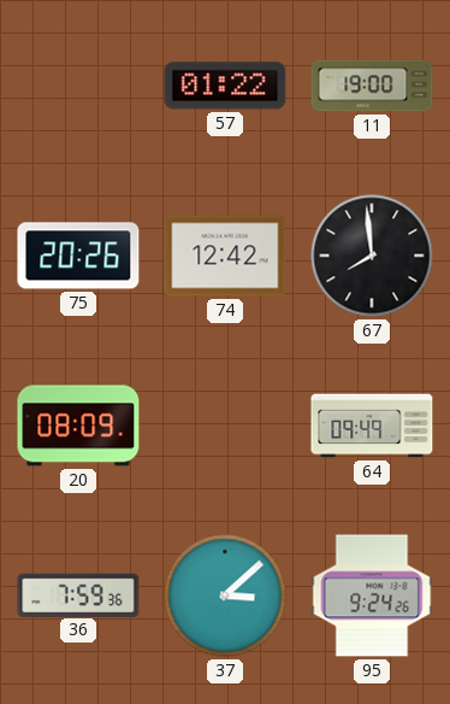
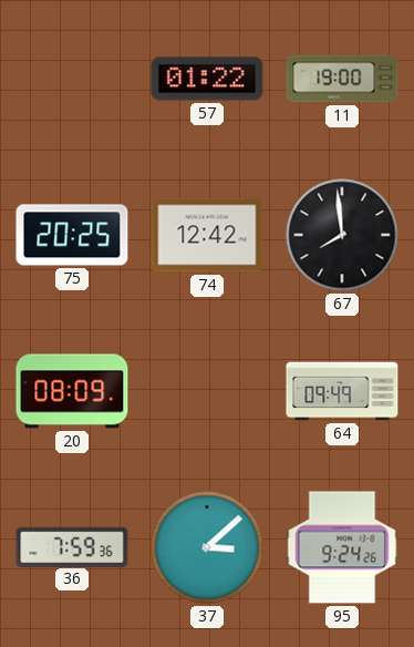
75: 20:26 -> 20:25 (72, 235)
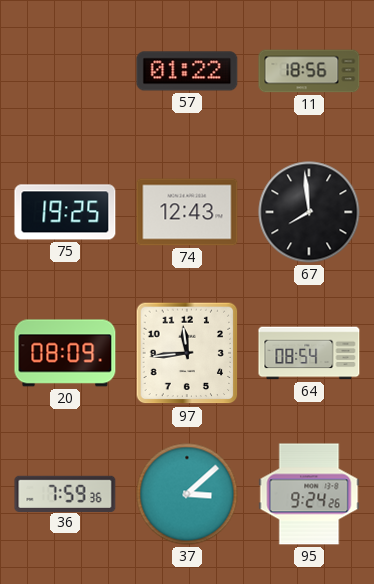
11: 19:00 -> 18:56 (309, 71)
75: 20:25 -> 19:25 (65, 212)
74: 12:42 -> 12:43 (187, 212)
97: none -> 11:44 (187, 353)
64: 09:49 -> 08:54 (309, 353)
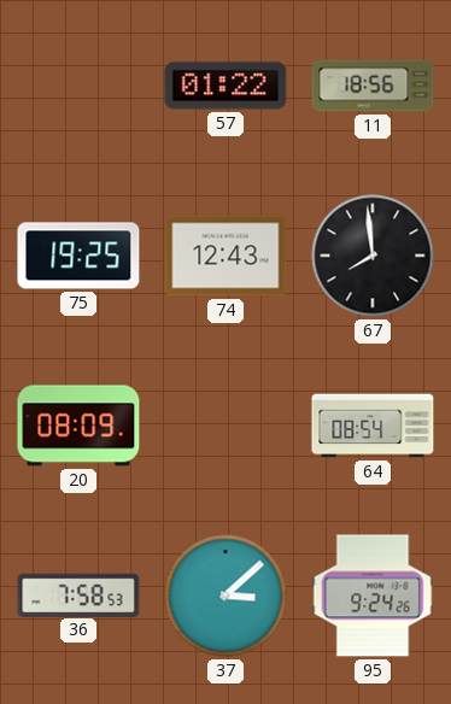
97: 11:44 -> none (187, 353)
36: 7:59 -> 7:58 (78, 594)
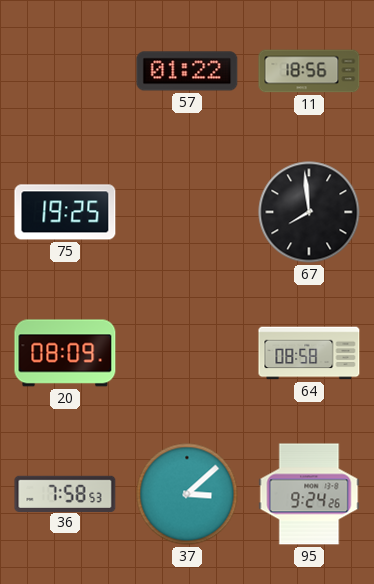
74: 12:43 -> none (225, 256)
64: 08:54 -> 08:58 (309, 353)
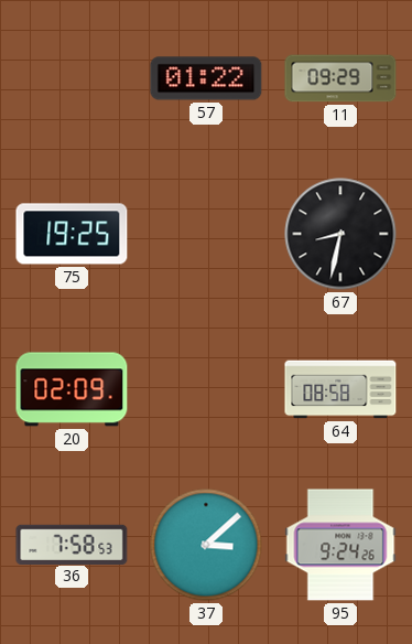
11: 18:56 -> 09:29 (340, 78)
67: 7:59 -> 8:32 (340, 234)
20: 08:09 -> 02:09 (72, 389)
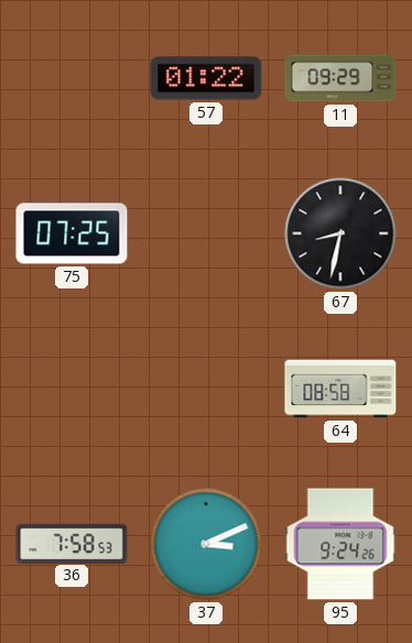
75: 19:25 -> 07:25 (72, 233)
20: 02:09 -> none (72, 389)
37: 3:08 -> 3:11 (206, 544)
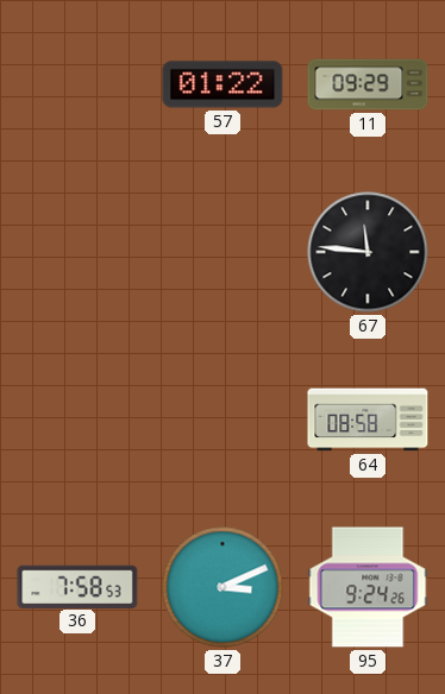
75: 07:25 -> none (72, 233)
67: 8:32 -> 11:46 (368, 252)
